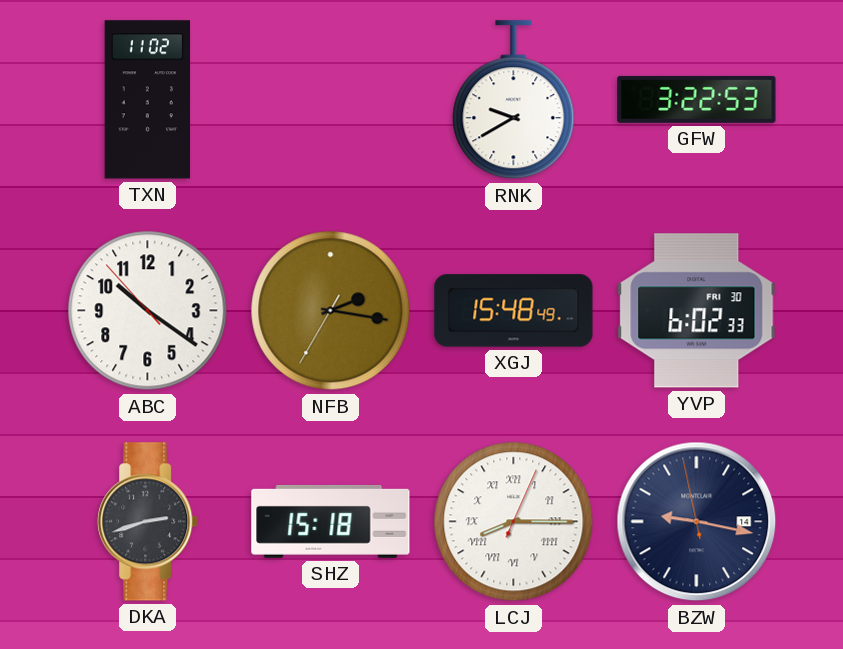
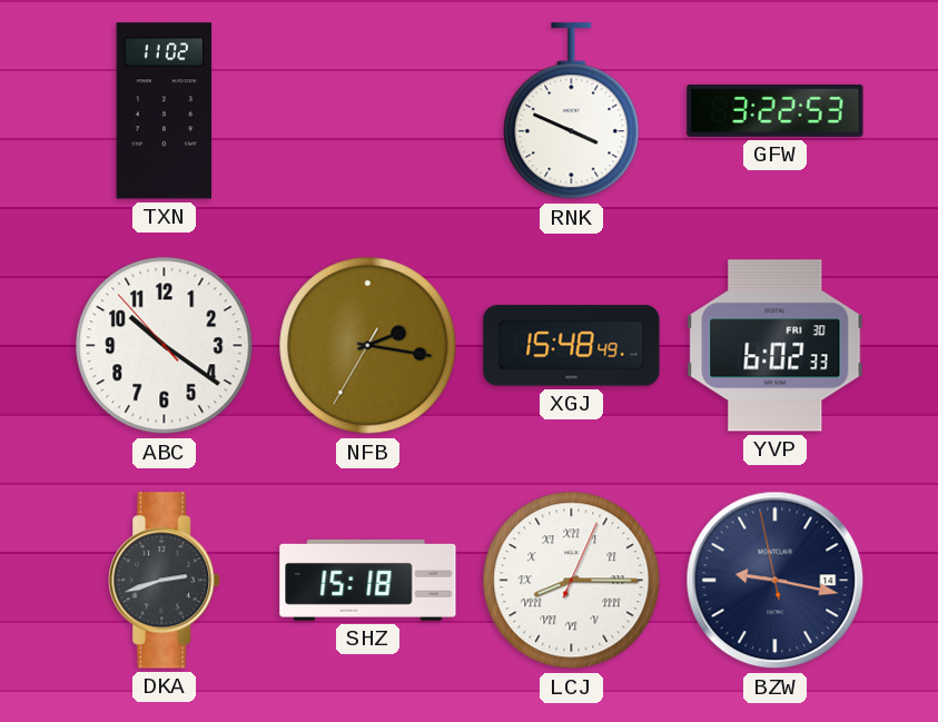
RNK: 9:40 -> 3:49 (572, 111)
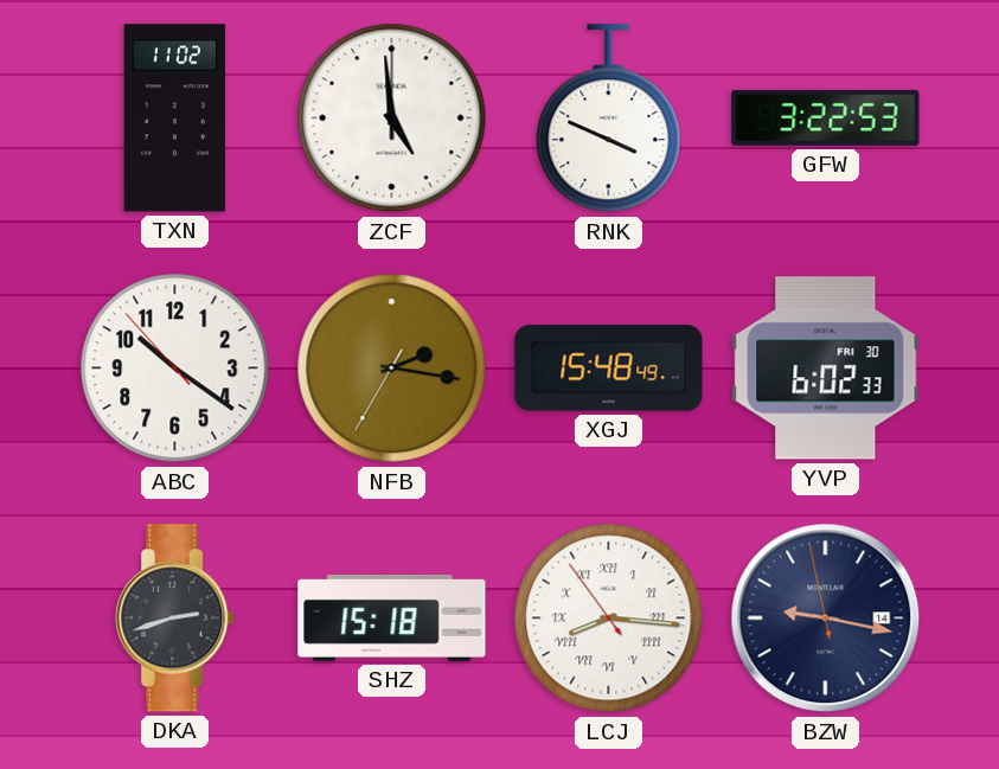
ZCF: none -> 4:59 (392, 118)
LCJ: 8:15:04 -> 8:15:54 (609, 619)
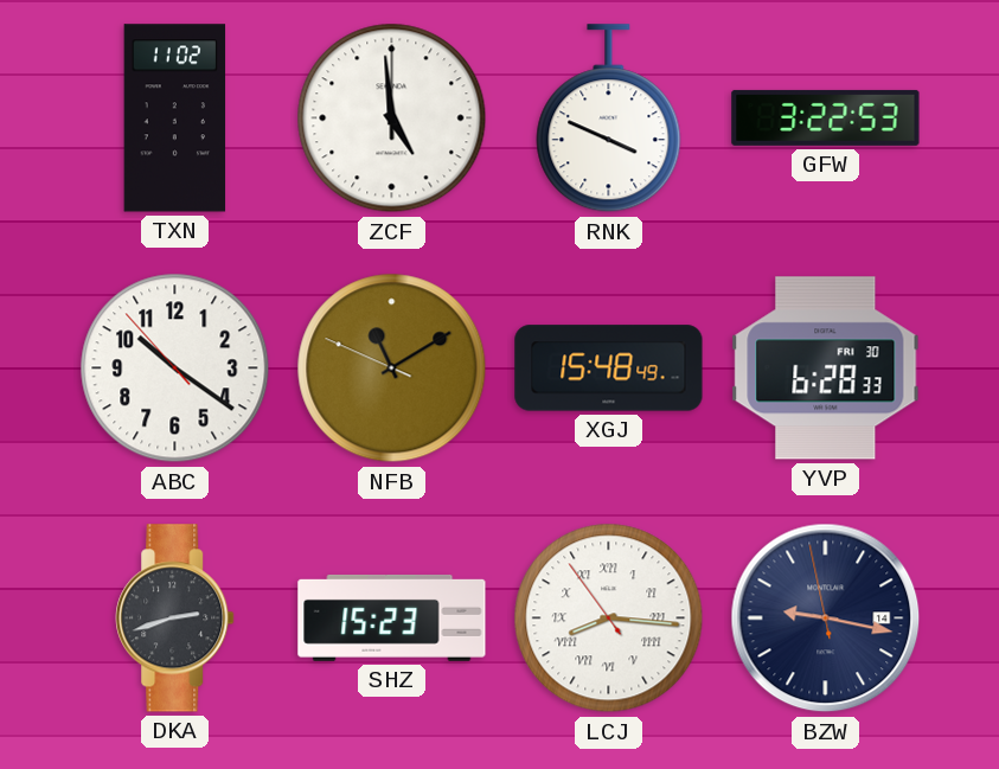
NFB: 2:16 -> 11:09 (392, 369)
YVP: 6:02 -> 6:28 (826, 369)
SHZ: 15:18 -> 15:23 (392, 617)
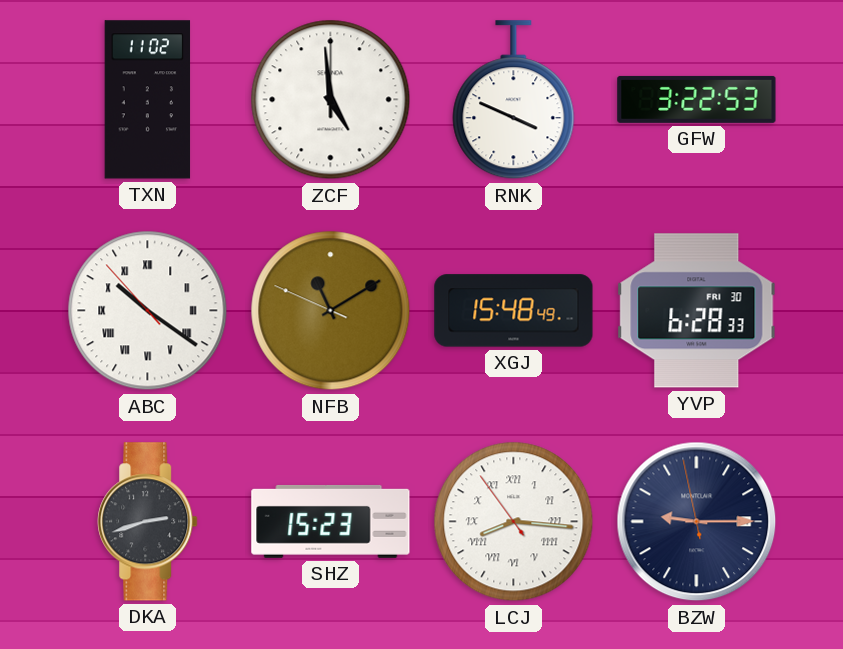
ABC numerals: Arabic -> Roman (148, 311)
BZW: 9:16 -> 9:14 (697, 522)
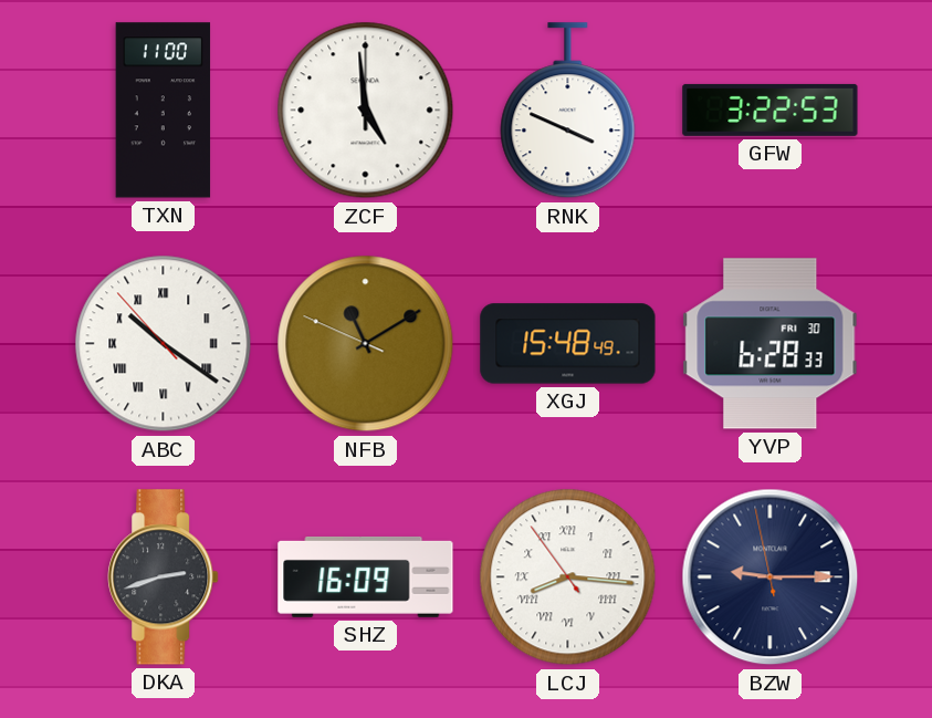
TXN: 11:02 -> 11:00 (164, 111)
SHZ: 15:23 -> 16:09 (366, 576)
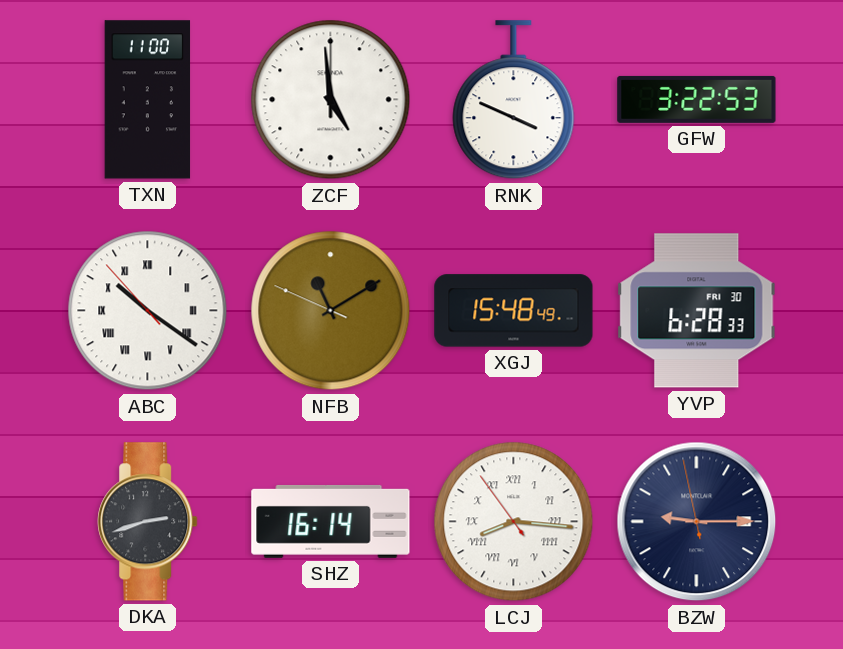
SHZ: 16:09 -> 16:14 (331, 521)
